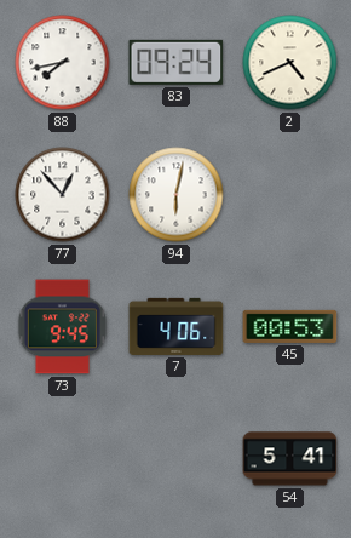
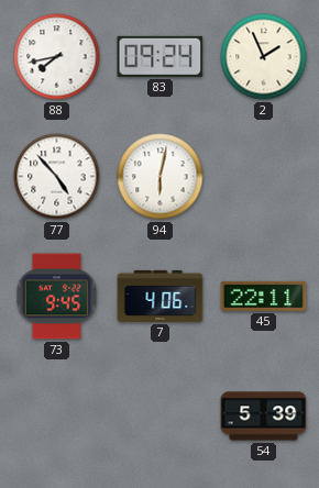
2: 4:41 -> 1:56 (264, 57)
77: 12:53 -> 4:53 (57, 177)
45: 00:53 -> 22:11 (264, 296)
54: 5:41 -> 5:39 (264, 417)
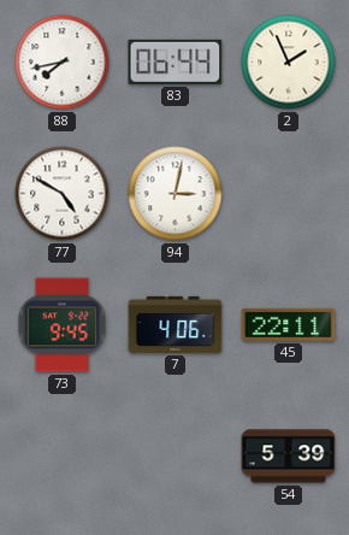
83: 09:24 -> 06:44 (176, 61)
77: 4:53 -> 4:50 (63, 194)
94: 6:02 -> 3:02 (176, 194)
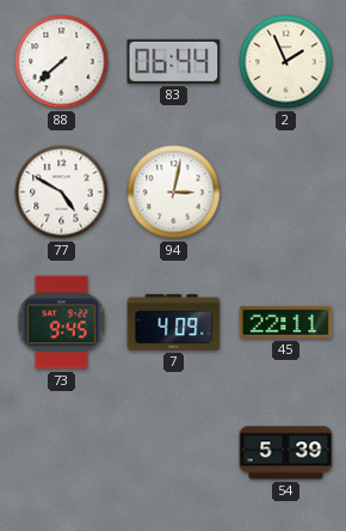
88: 7:43 -> 7:38 (62, 62)
7: 4:06 -> 4:09 (174, 322)
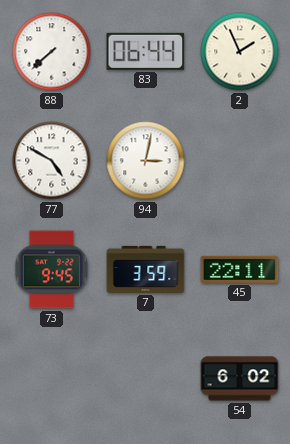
7: 4:09 -> 3:59 (146, 269)
54: 5:39 -> 6:02 (240, 379)
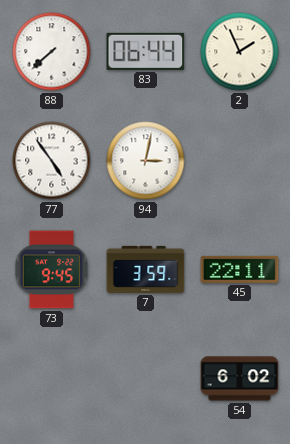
77: 4:50 -> 4:54 (52, 161)
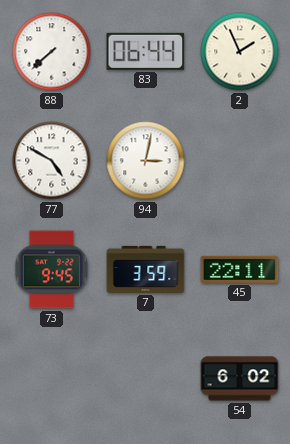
77: 4:54 -> 4:50 (52, 161)
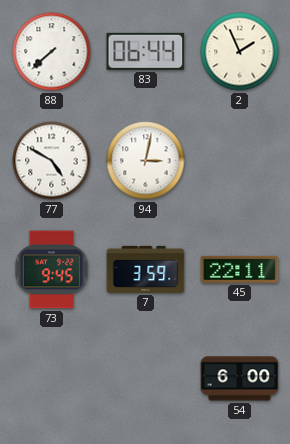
54: 6:02 -> 6:00 (240, 379)
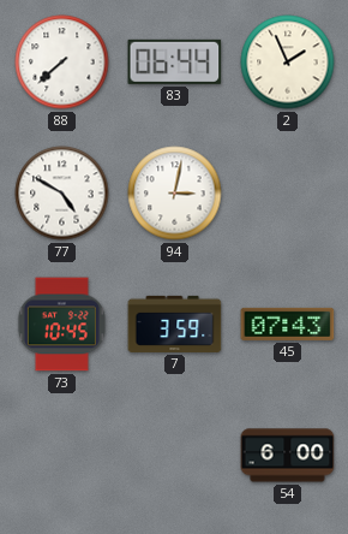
73: 9:45 -> 10:45 (61, 325)
45: 22:11 -> 07:43 (288, 324)
